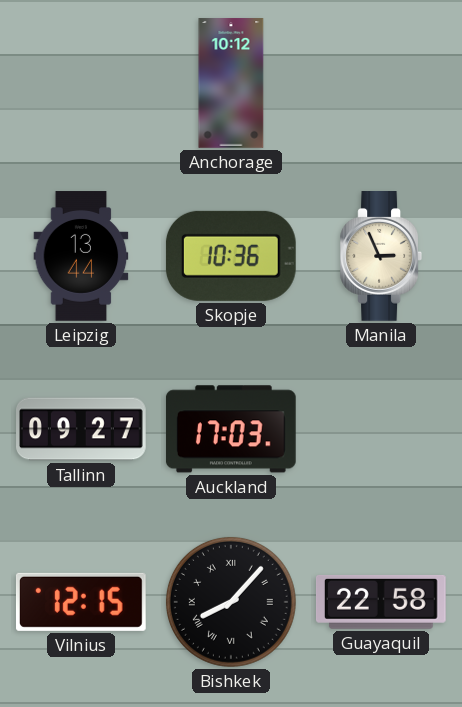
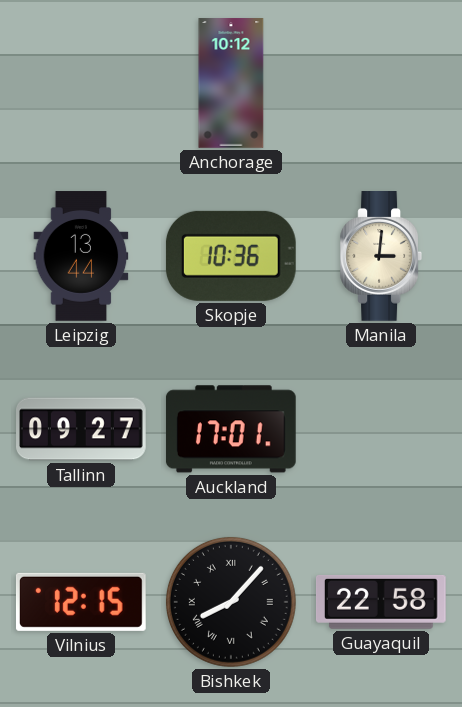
Manila: 2:56 -> 3:01 (380, 257)
Auckland: 17:03 -> 17:01 (231, 429)
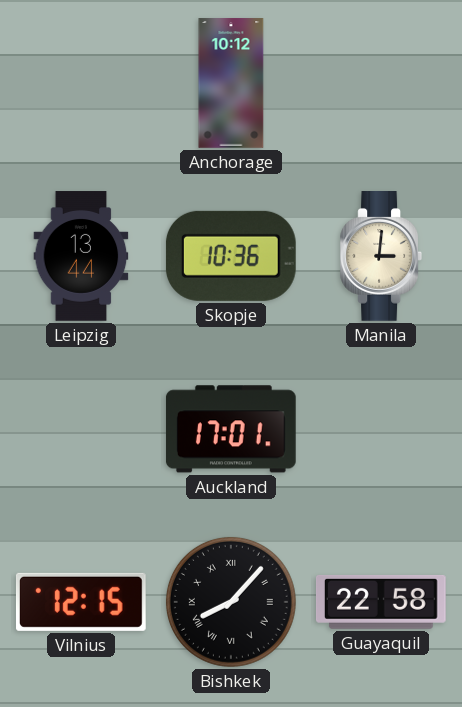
Tallinn: 09:27 -> none (82, 429)
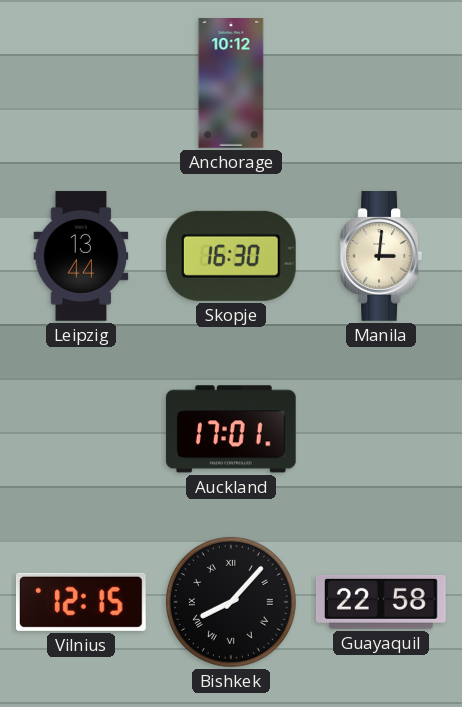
Skopje: 10:36 -> 16:30 (231, 256)
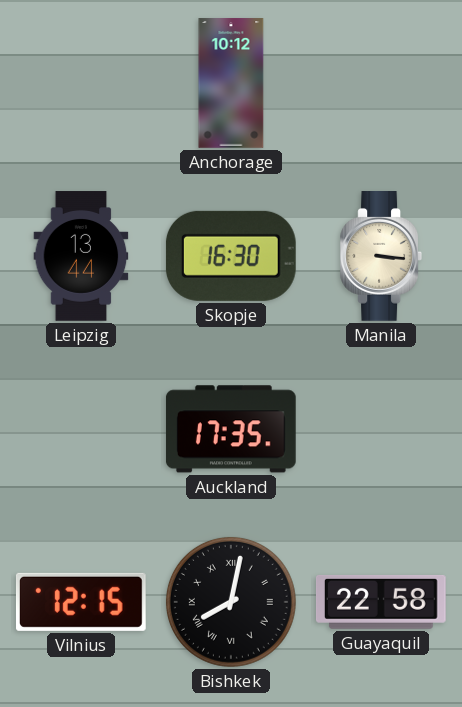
Manila: 3:01 -> 3:16 (380, 257)
Auckland: 17:01 -> 17:35 (231, 429)
Bishkek: 8:07 -> 8:02 (231, 602)
